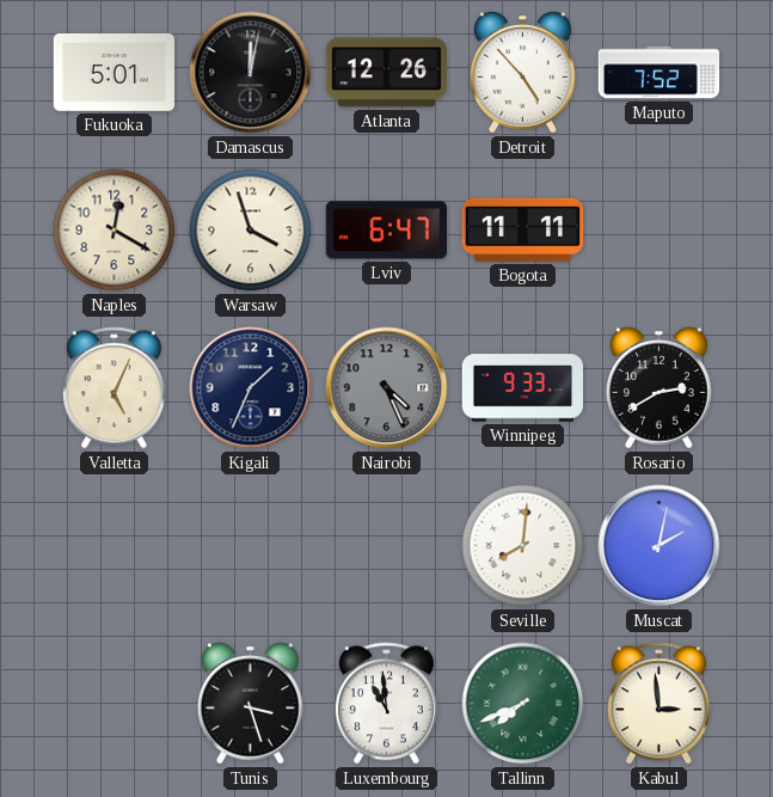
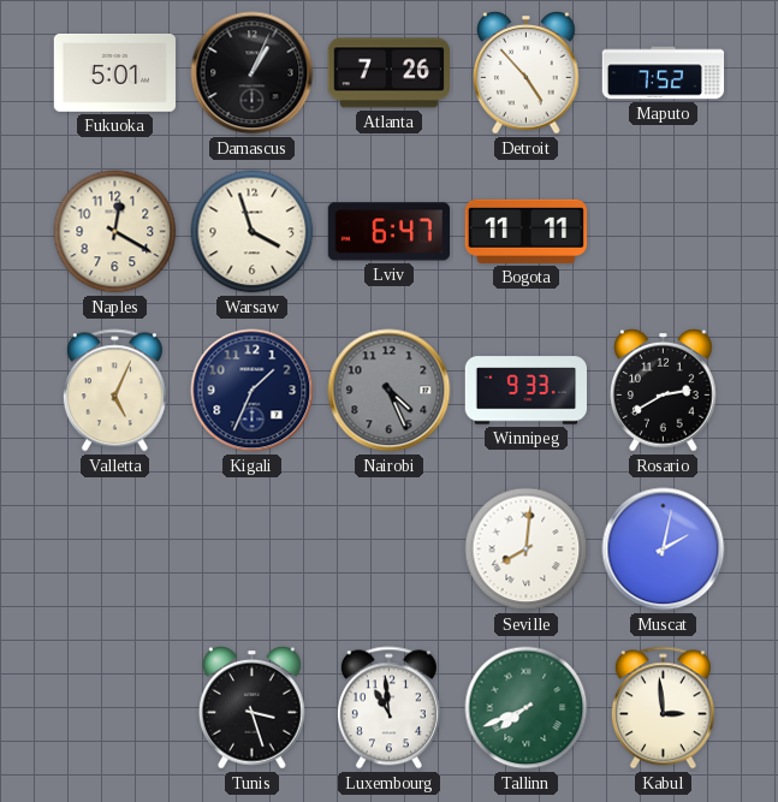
Damascus: 12:02 -> 1:04 (253, 73)
Atlanta: 12:26 -> 7:26 (388, 73)
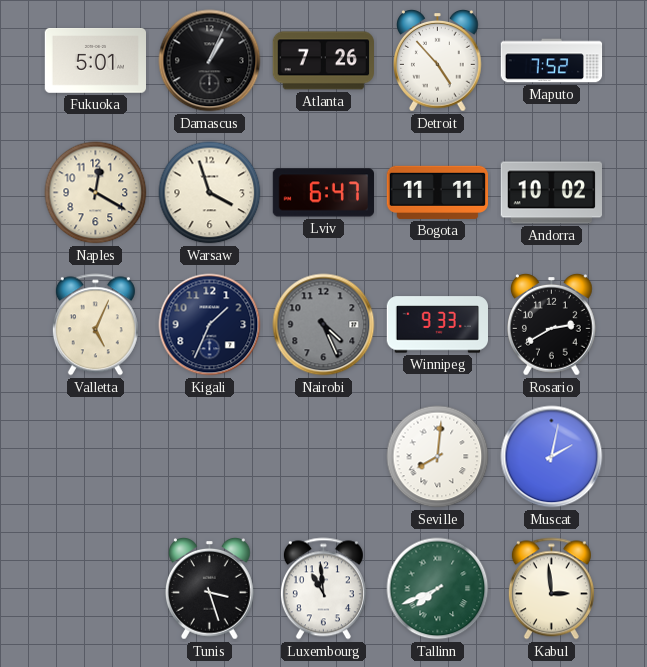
Andorra: none -> 10:02 (551, 193)
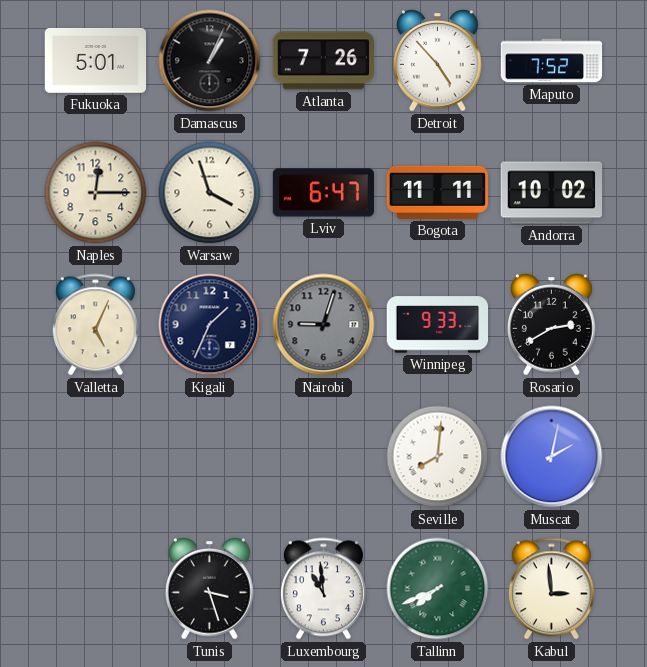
Naples: 12:20 -> 12:15 (96, 193)
Nairobi: 4:26 -> 9:03 (324, 325)
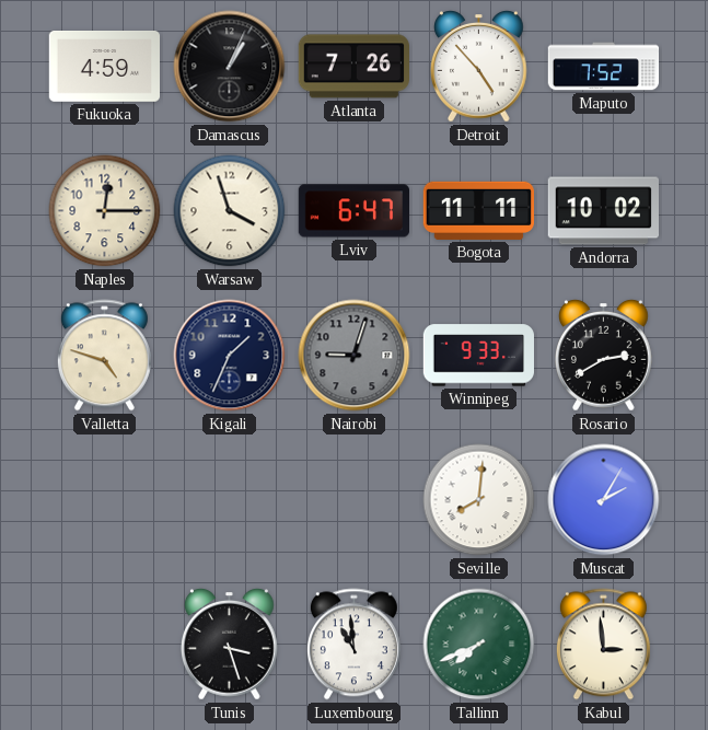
Fukuoka: 5:01 -> 4:59 (104, 67)
Valletta: 5:04 -> 4:48 (104, 356)
Muscat: 2:02 -> 2:05 (604, 500)
